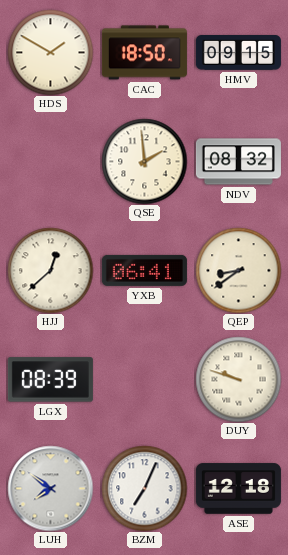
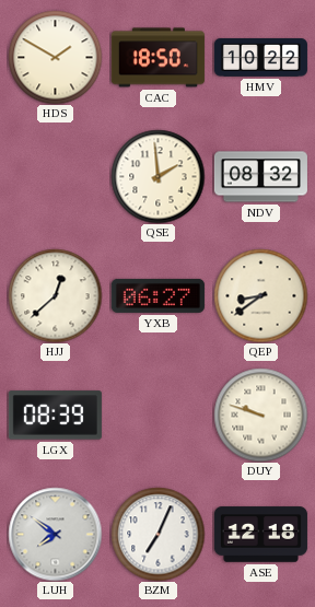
HMV: 09:15 -> 10:22 (260, 58)
YXB: 06:41 -> 06:27 (157, 295)
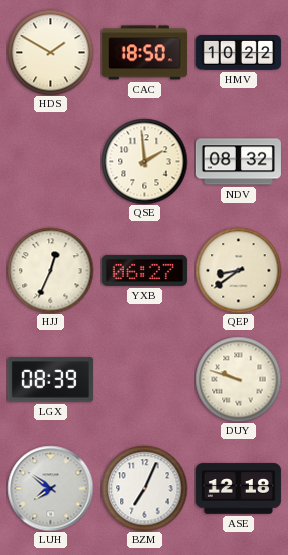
HJJ: 12:38 -> 12:34 (50, 270)
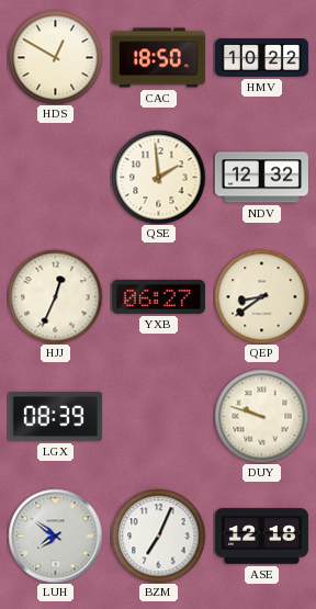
HDS: 1:50 -> 12:50 (55, 57)
NDV: 08:32 -> 12:32 (261, 178)
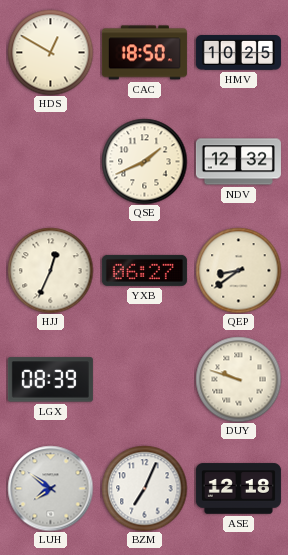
HMV: 10:22 -> 10:25 (238, 53)
QSE: 1:59 -> 1:41 (144, 161)
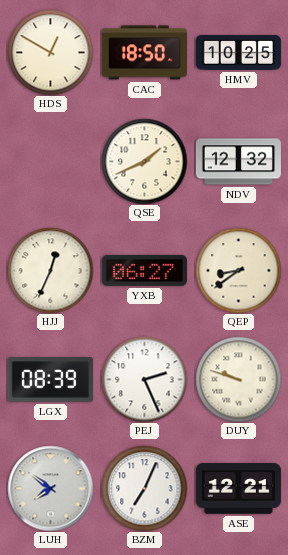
PEJ: none -> 2:26 (144, 379)
ASE: 12:18 -> 12:21 (238, 489)
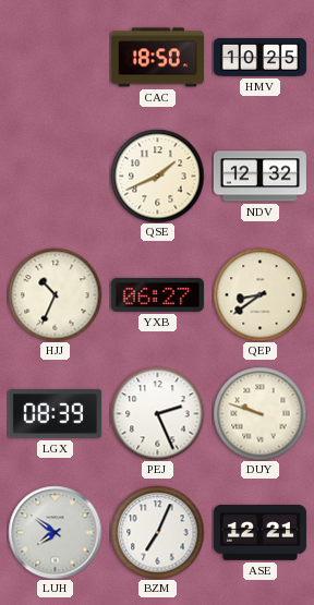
HDS: 12:50 -> none (50, 52)
HJJ: 12:34 -> 10:34 (55, 294)
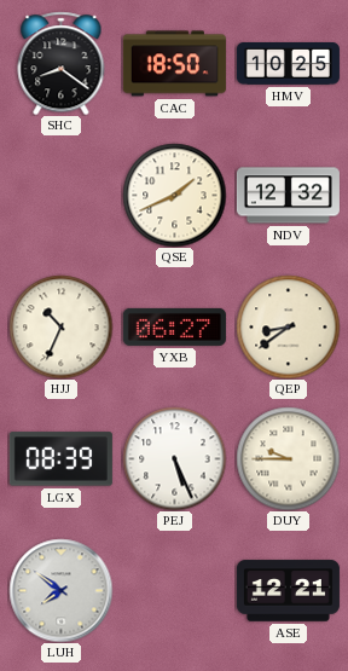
SHC: none -> 8:21 (62, 63)
PEJ: 2:26 -> 5:26 (174, 458)
DUY: 9:48 -> 9:45 (288, 458)
BZM: 7:04 -> none (157, 532)
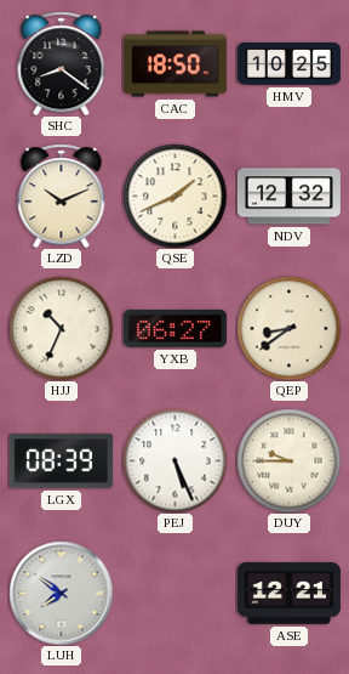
LZD: none -> 10:11 (62, 196)
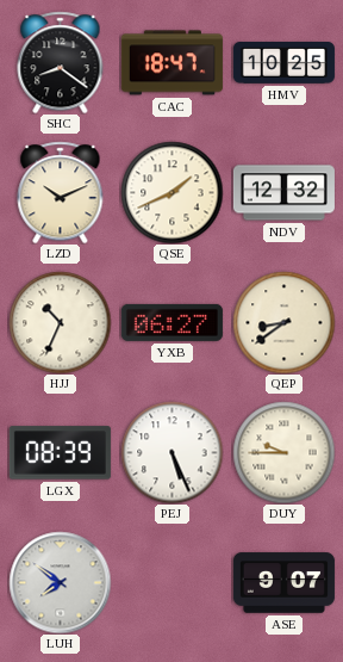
CAC: 18:50 -> 18:47 (171, 63)
ASE: 12:21 -> 9:07 (283, 583)
